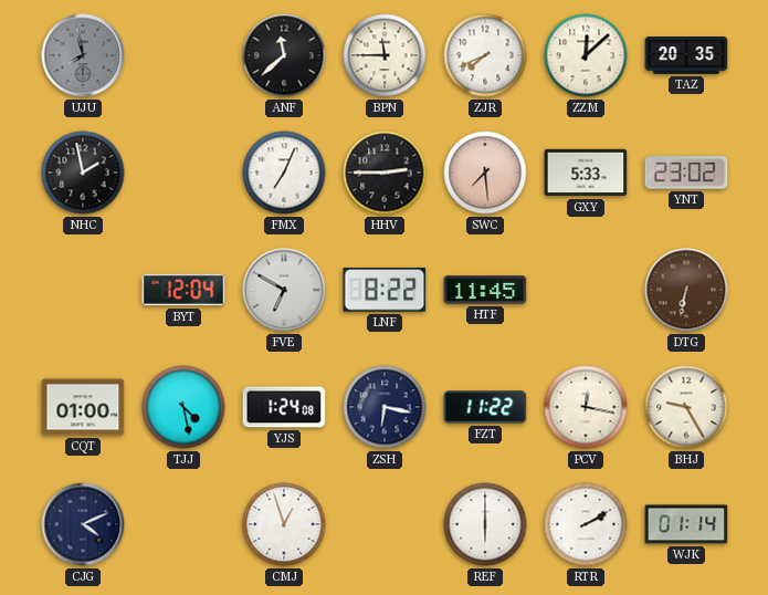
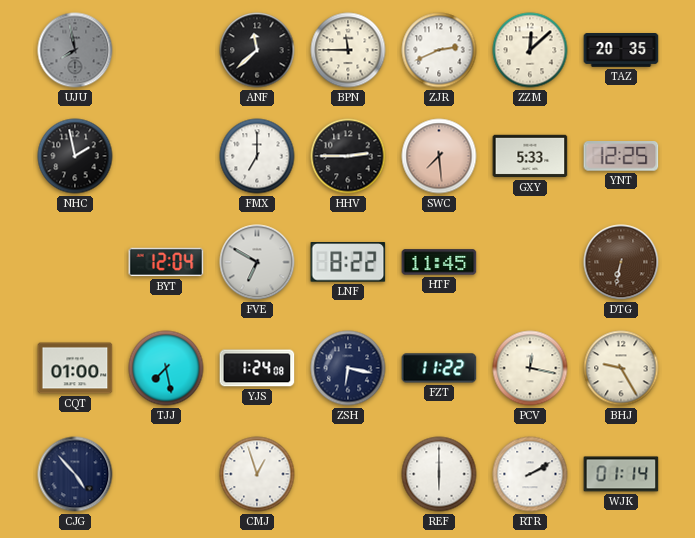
ZJR: 7:41 -> 2:41 (439, 50)
FMX: 7:04 -> 7:00 (257, 156)
YNT: 23:02 -> 12:25 (621, 156)
TJJ: 4:28 -> 7:28 (166, 368)
CJG: 4:11 -> 4:53 (75, 474)
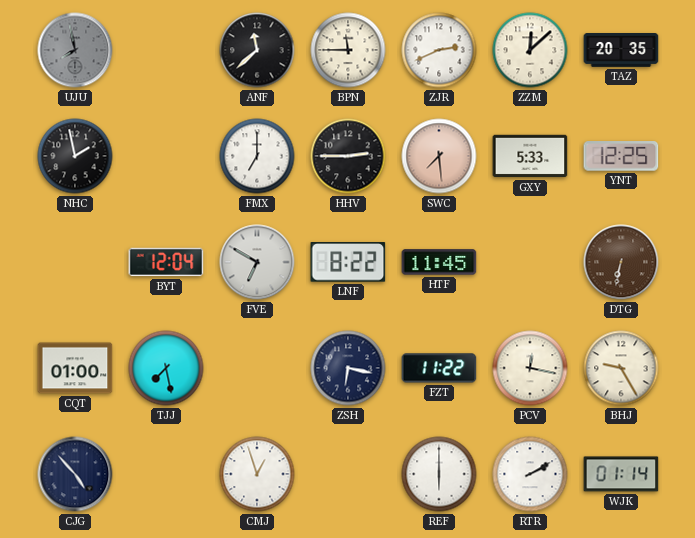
YJS: 1:24 -> none (257, 368)
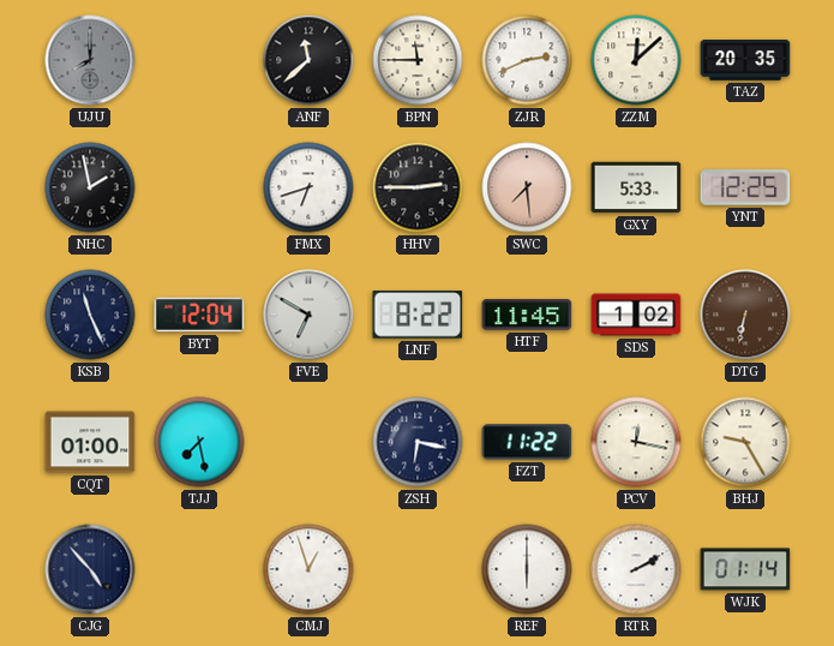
UJU: 7:58 -> 8:00 (90, 60)
FMX: 7:00 -> 6:42 (308, 187)
KSB: none -> 11:26 (90, 315)
SDS: none -> 1:02 (636, 315)
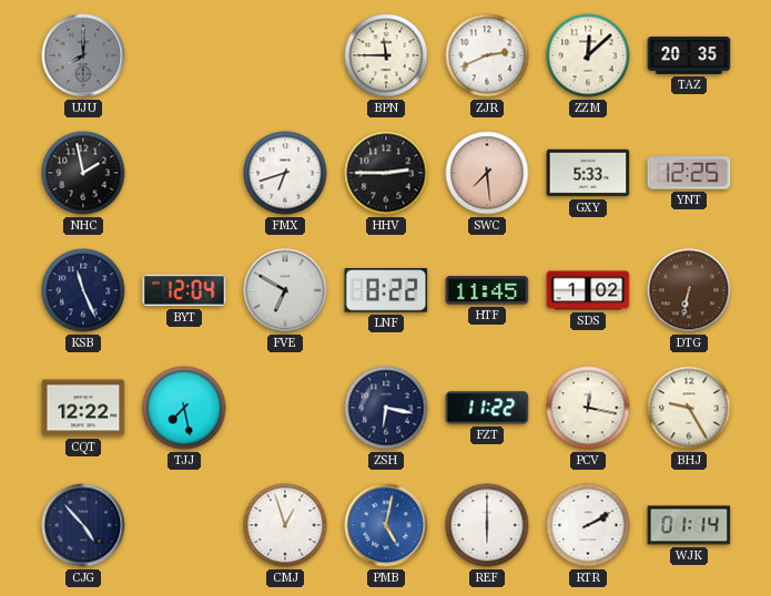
ANF: 11:38 -> none (308, 60)
CQT: 01:00 -> 12:22 (83, 408)
PMB: none -> 5:02 (386, 525)
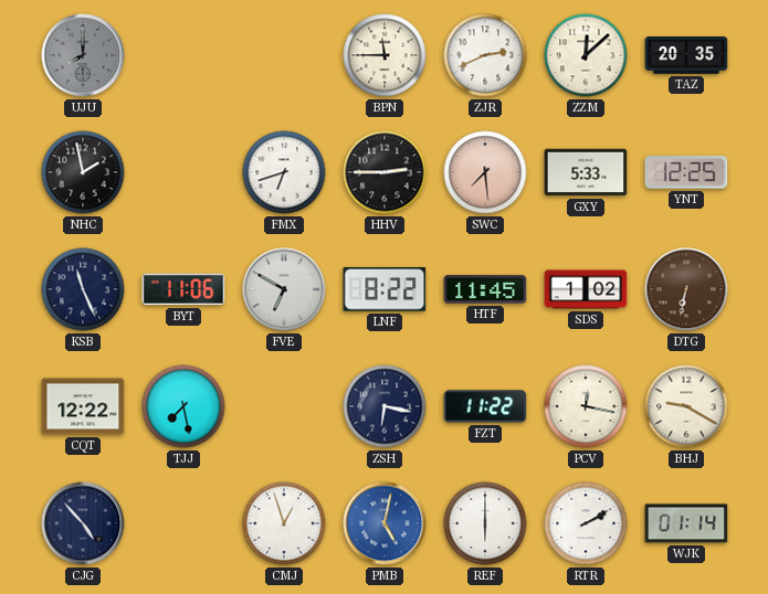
BYT: 12:04 -> 11:06 (183, 289)
BHJ: 9:25 -> 9:20 (686, 406)
